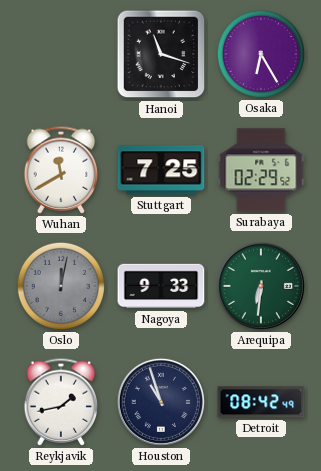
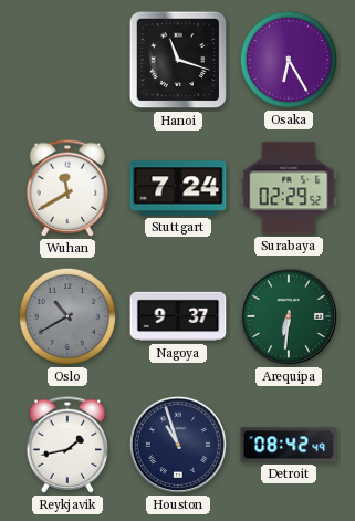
Stuttgart: 7:25 -> 7:24 (178, 188)
Oslo: 12:02 -> 10:40 (67, 316)
Nagoya: 9:33 -> 9:37 (178, 316)
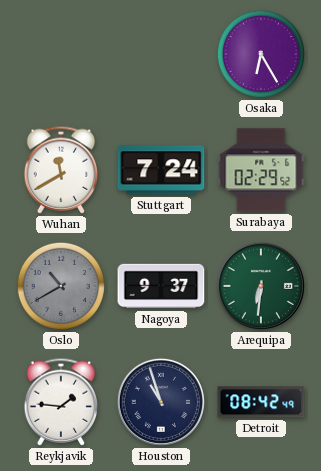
Hanoi: 11:18 -> none (178, 60)
Reykjavik: 1:43 -> 1:46 (61, 402)
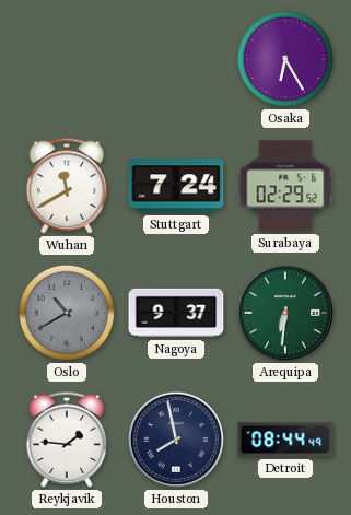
Houston: 10:57 -> 7:58 (176, 440)
Detroit: 08:42 -> 08:44 (285, 440)
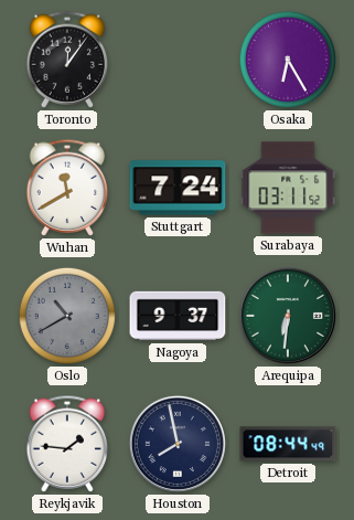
Toronto: none -> 12:06 (67, 60)
Surabaya: 02:29 -> 03:11 (288, 188)
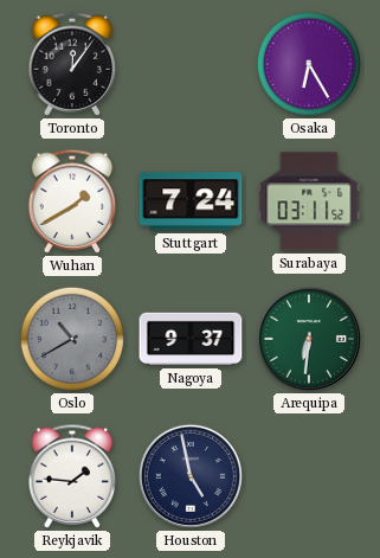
Wuhan: 11:40 -> 1:40 (72, 201)
Houston: 7:58 -> 4:58 (191, 476)
Detroit: 08:44 -> none (288, 444)
